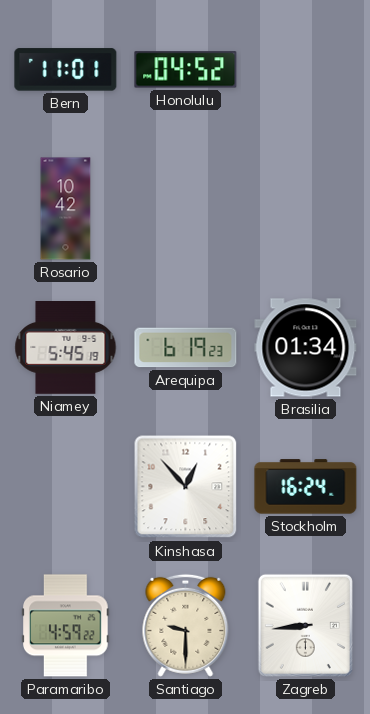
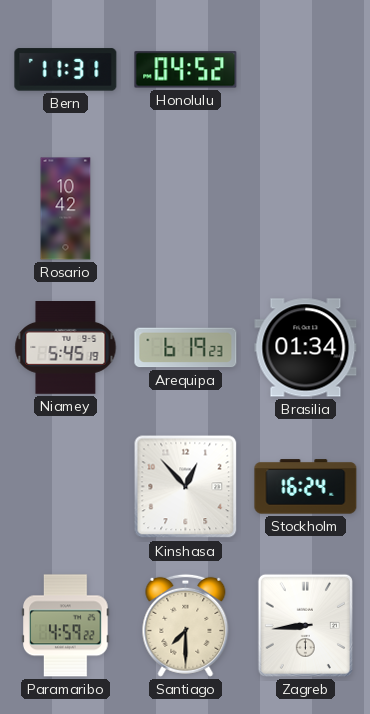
Bern: 11:01 -> 11:31 (66, 70)
Santiago: 9:30 -> 7:30 (186, 625)
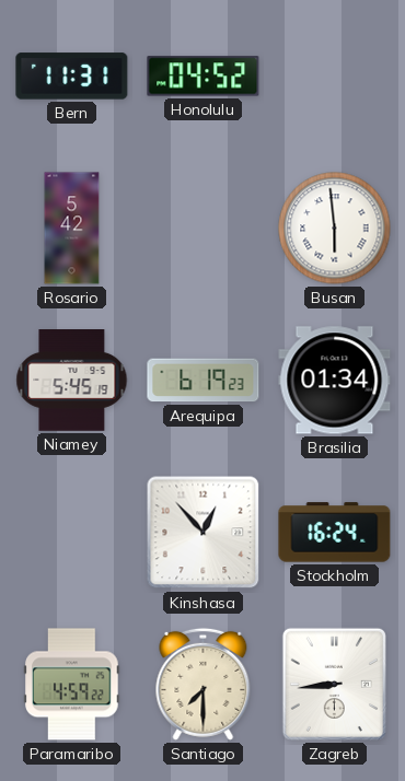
Rosario: 10:42 -> 5:42 (72, 229)
Busan: none -> 5:59 (335, 229)
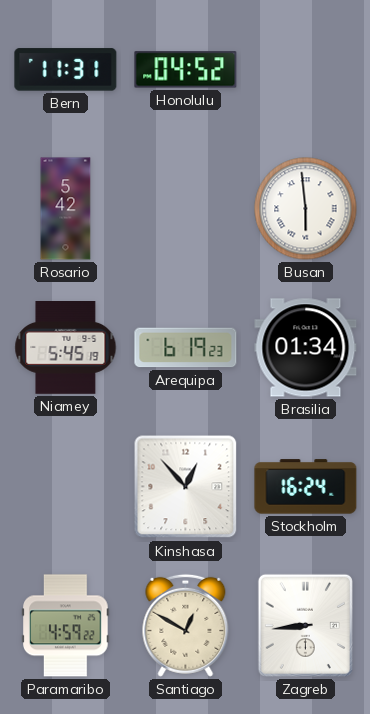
Santiago: 7:30 -> 12:50 (186, 625)
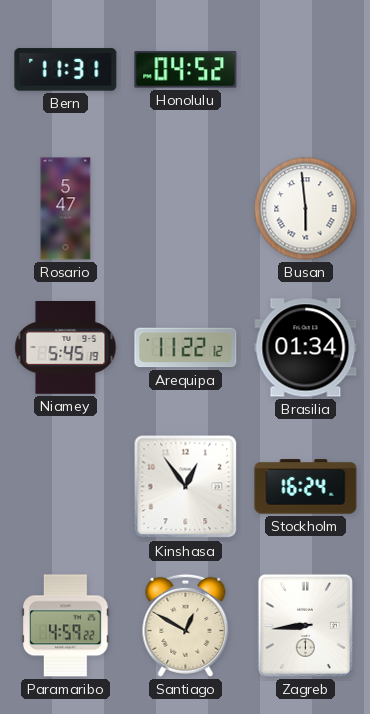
Rosario: 5:42 -> 5:47 (66, 209)
Arequipa: 6:19 -> 11:22 (186, 348)
Kinshasa: 12:53 -> 12:54 (186, 487)
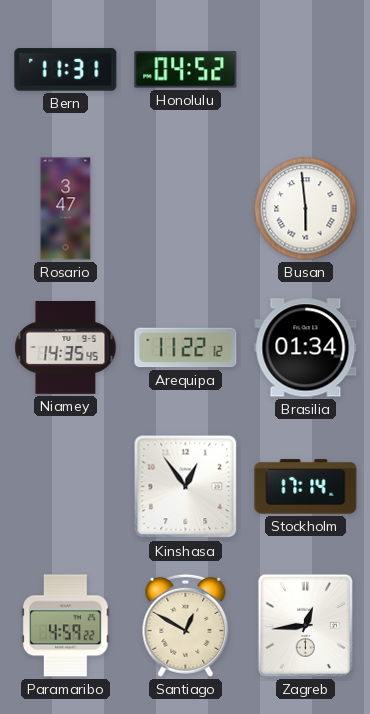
Rosario: 5:47 -> 3:47 (66, 209)
Niamey: 5:45 -> 14:35 (66, 348)
Stockholm: 16:24 -> 17:14 (306, 487)
Zagreb: 8:44 -> 12:44 (305, 625)
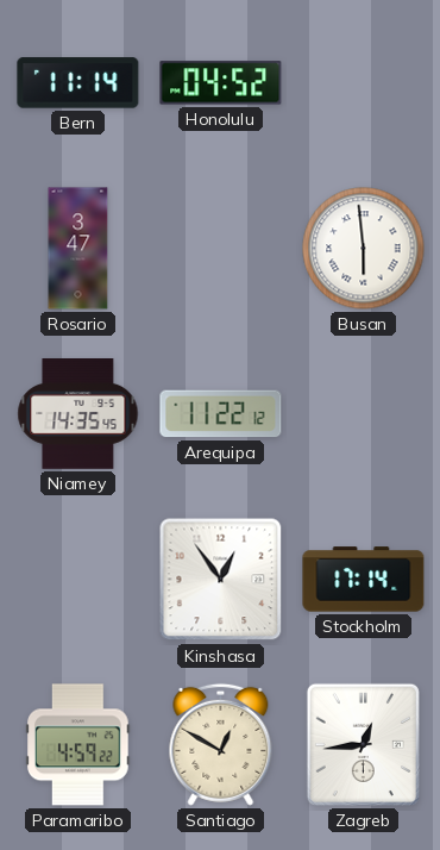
Bern: 11:31 -> 11:14 (78, 83)
Brasilia: 01:34 -> none (306, 348)
